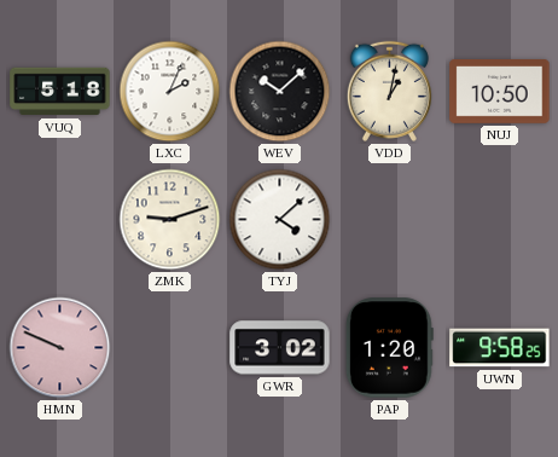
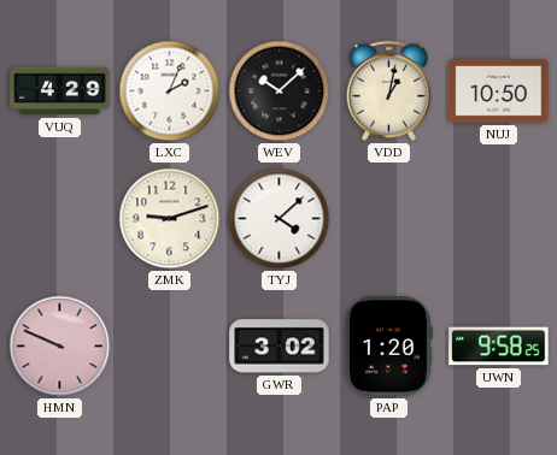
VUQ: 5:18 -> 4:29 (60, 91)
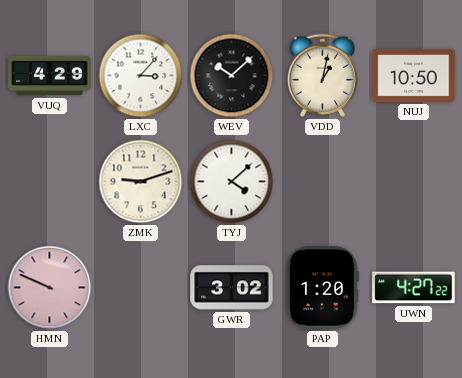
LXC: 2:04 -> 3:07 (141, 76)
UWN: 9:58 -> 4:27 (414, 288)
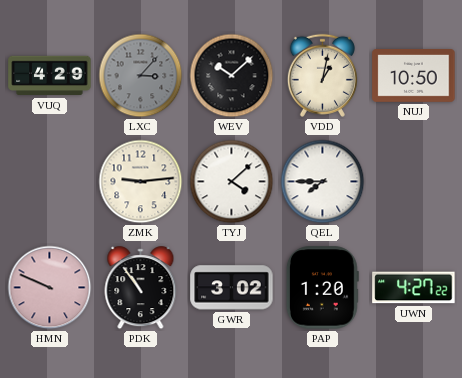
LXC dial: white -> grey (141, 76)
ZMK: 9:12 -> 9:14 (141, 182)
QEL: none -> 7:45 (323, 182)
PDK: none -> 10:54 (141, 288)
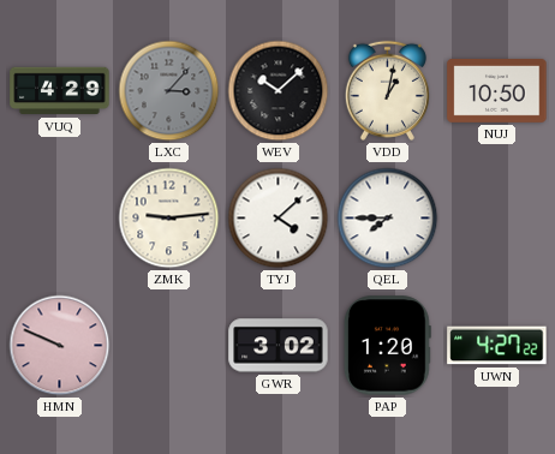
PDK: 10:54 -> none (141, 288)
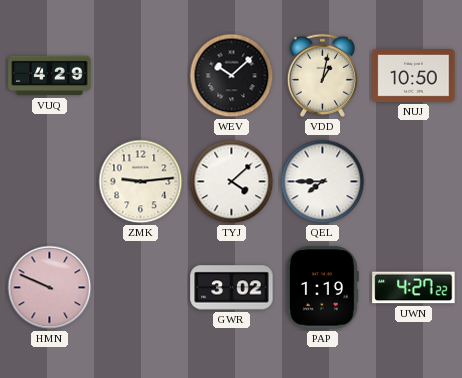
LXC: 3:07 -> none (169, 91)
PAP: 1:20 -> 1:19 (322, 288)
